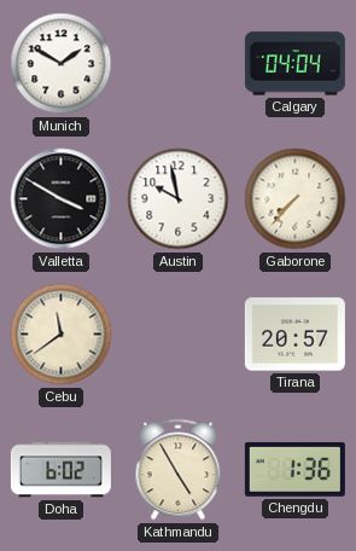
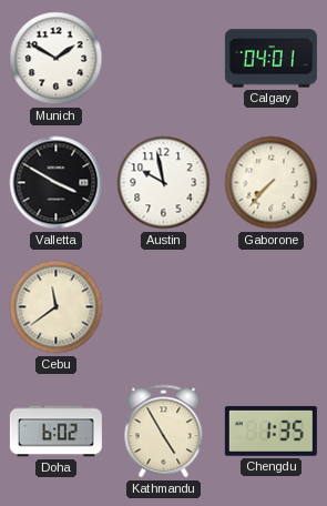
Calgary: 04:04 -> 04:01 (270, 59)
Tirana: 20:57 -> none (294, 335)
Chengdu: 1:36 -> 1:35 (270, 431)
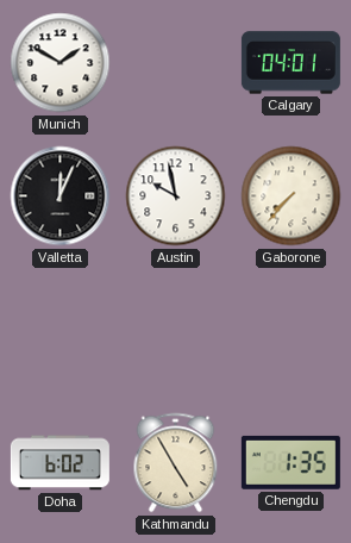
Valletta: 3:50 -> 12:04 (61, 196)
Cebu: 11:39 -> none (57, 307)
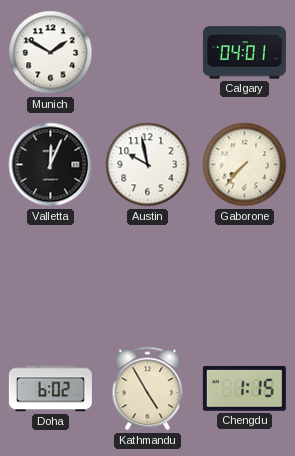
Chengdu: 1:35 -> 1:15 (244, 388)
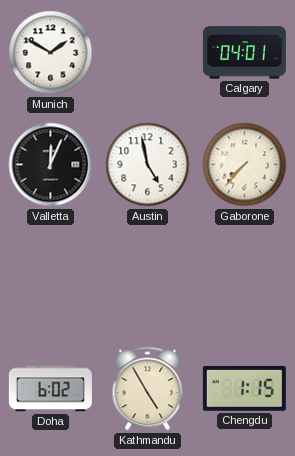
Austin: 9:58 -> 4:58 (148, 165)
